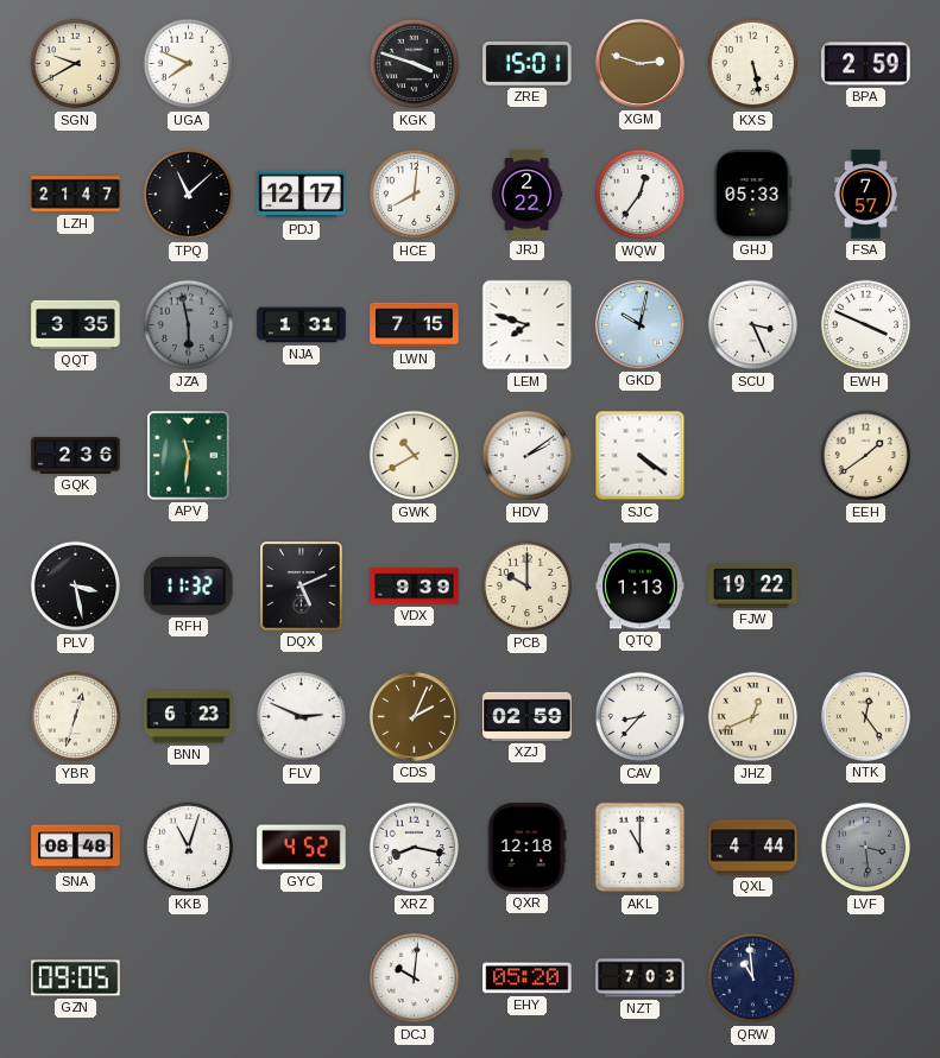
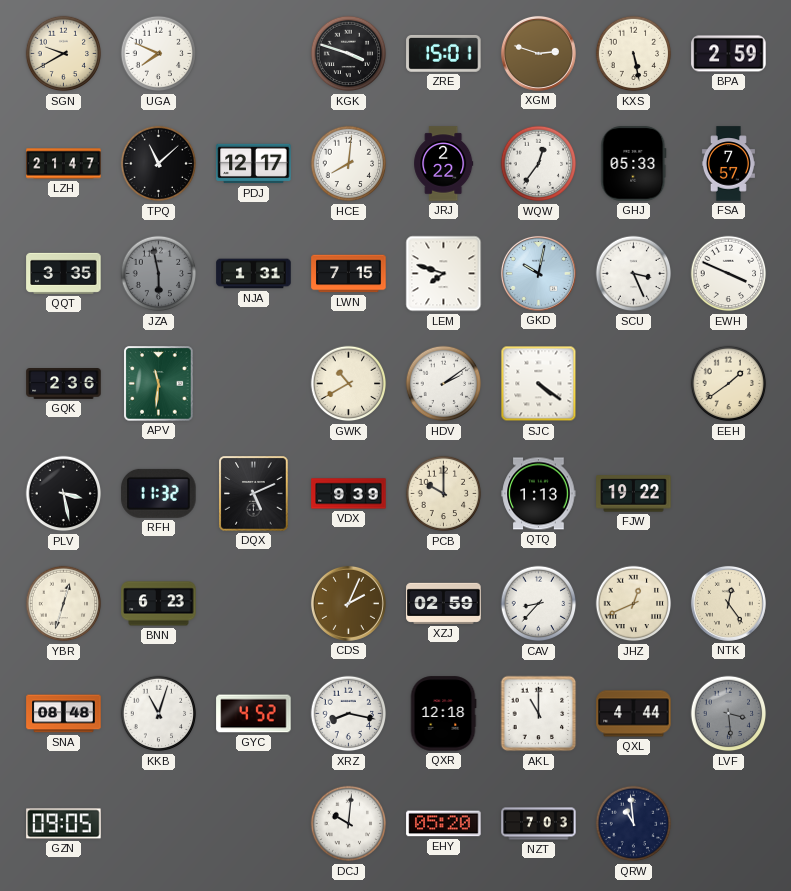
FLV: 2:49 -> none (302, 717)
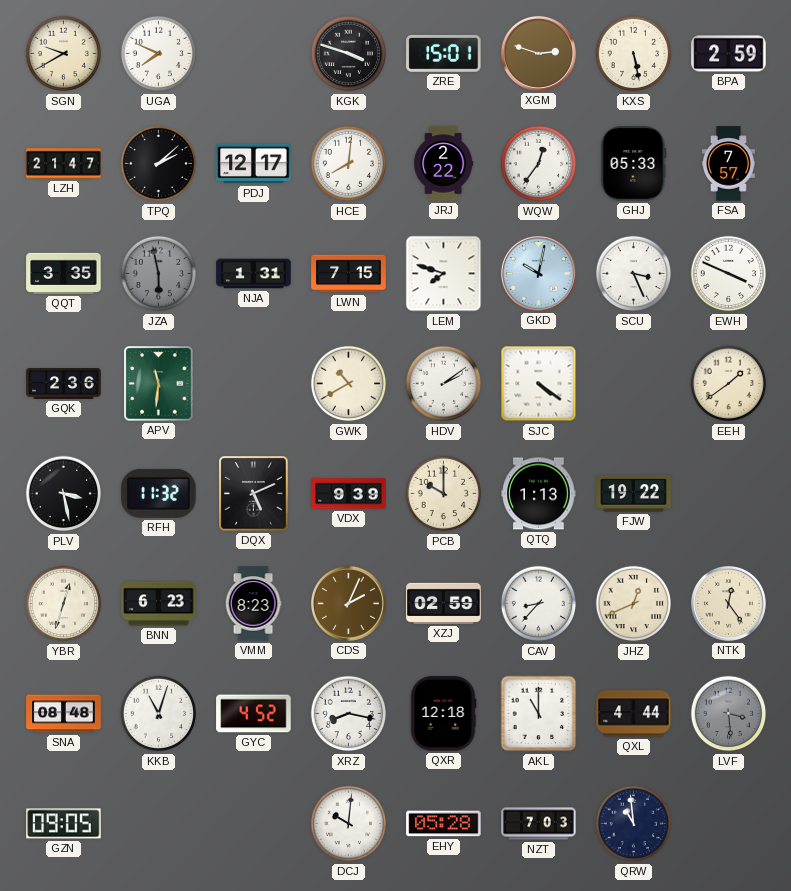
TPQ: 11:08 -> 2:08 (159, 164)
VMM: none -> 8:23 (253, 604)
EHY: 05:20 -> 05:28 (444, 824)
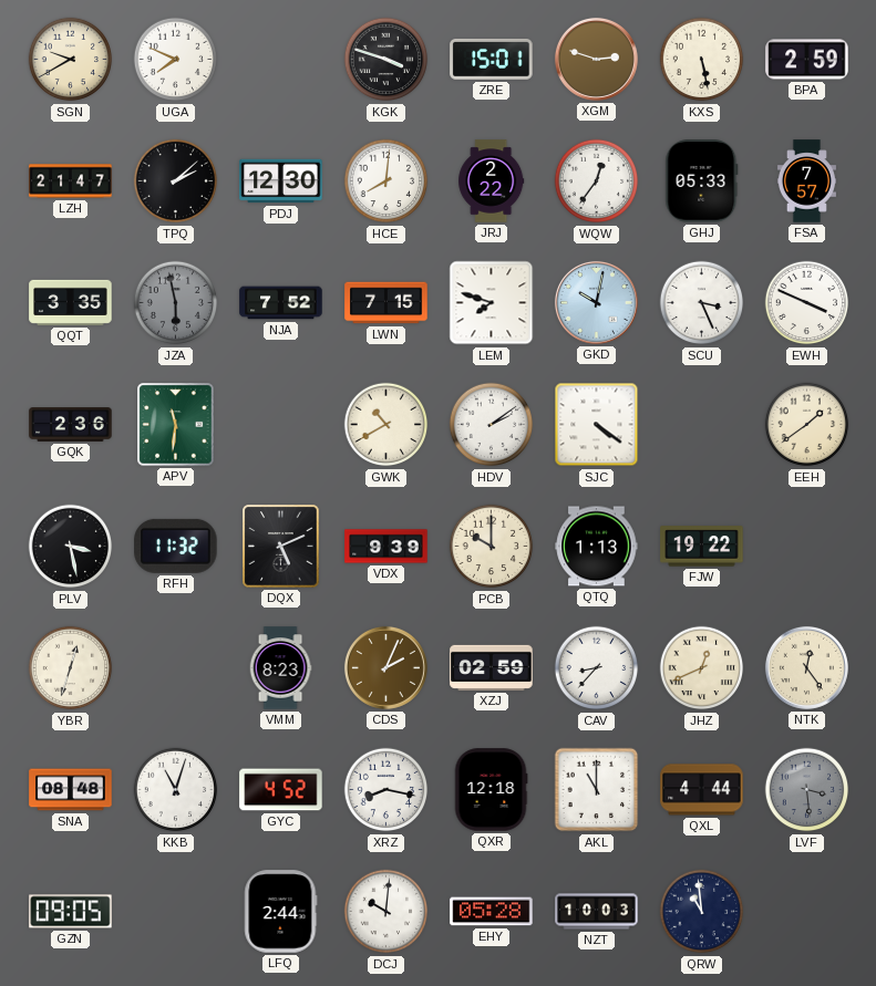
PDJ: 12:17 -> 12:30 (281, 181)
NJA: 1:31 -> 7:52 (281, 303)
BNN: 6:23 -> none (159, 604)
LFQ: none -> 2:44 (281, 912)
NZT: 7:03 -> 10:03 (597, 912)
